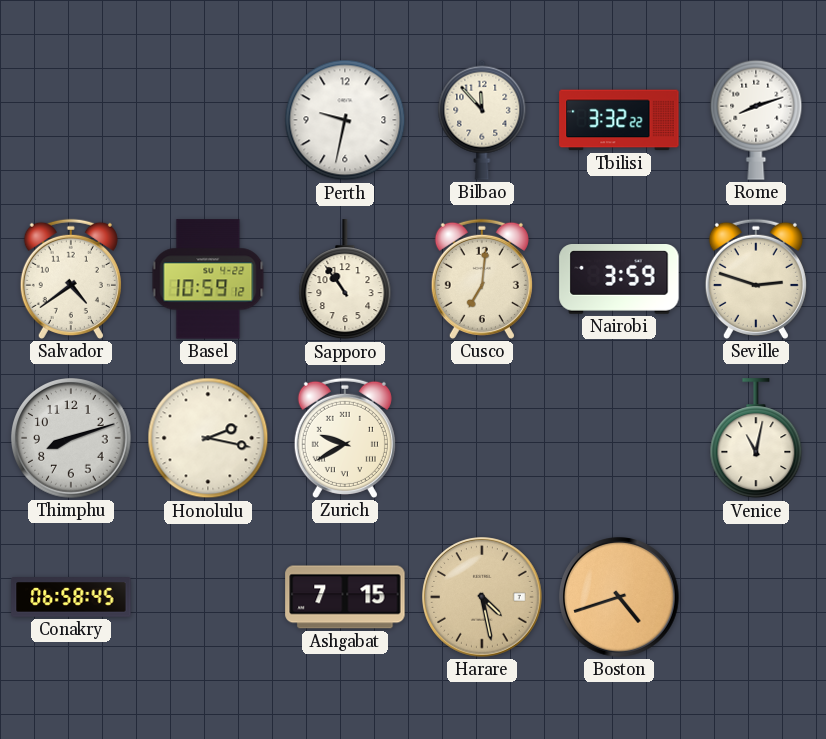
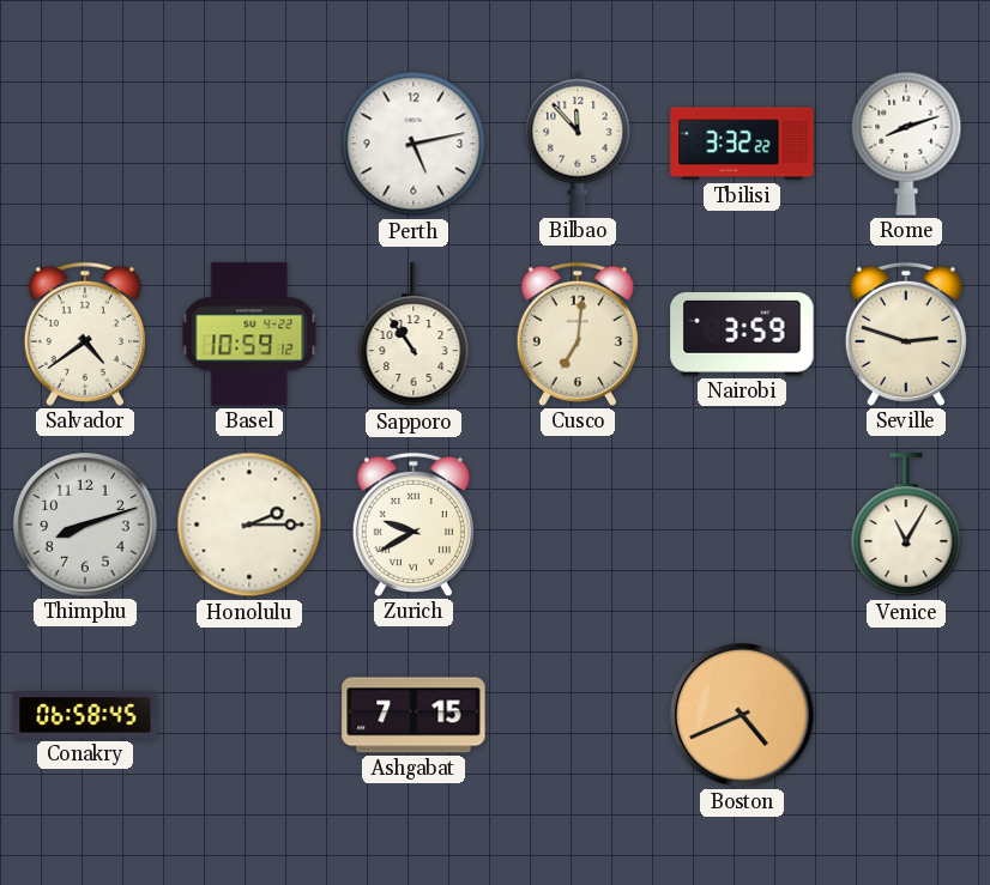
Perth: 9:32 -> 5:13 (413, 144)
Honolulu: 2:17 -> 2:15 (249, 525)
Venice: 11:02 -> 11:05 (906, 526)
Harare: 4:28 -> none (482, 597)
Boston: 4:42 -> 4:41 (742, 715)
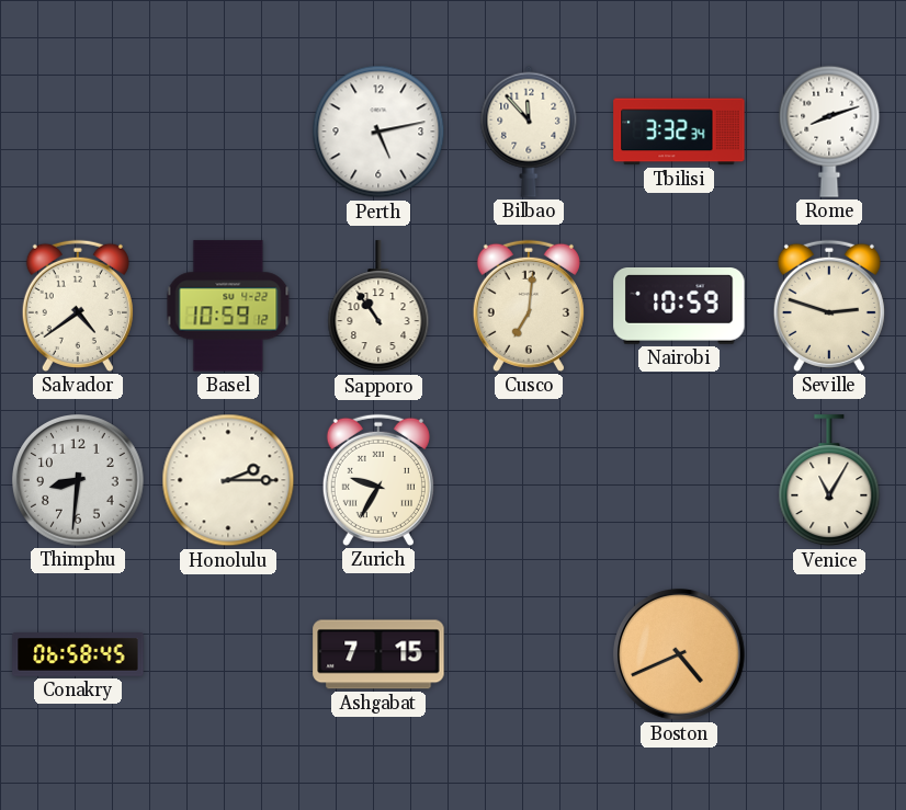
Tbilisi: 3:32:22 -> 3:32:34 (679, 132)
Nairobi: 3:59 -> 10:59 (679, 307)
Thimphu: 8:12 -> 8:31 (78, 480)
Zurich: 9:40 -> 9:35 (378, 480)
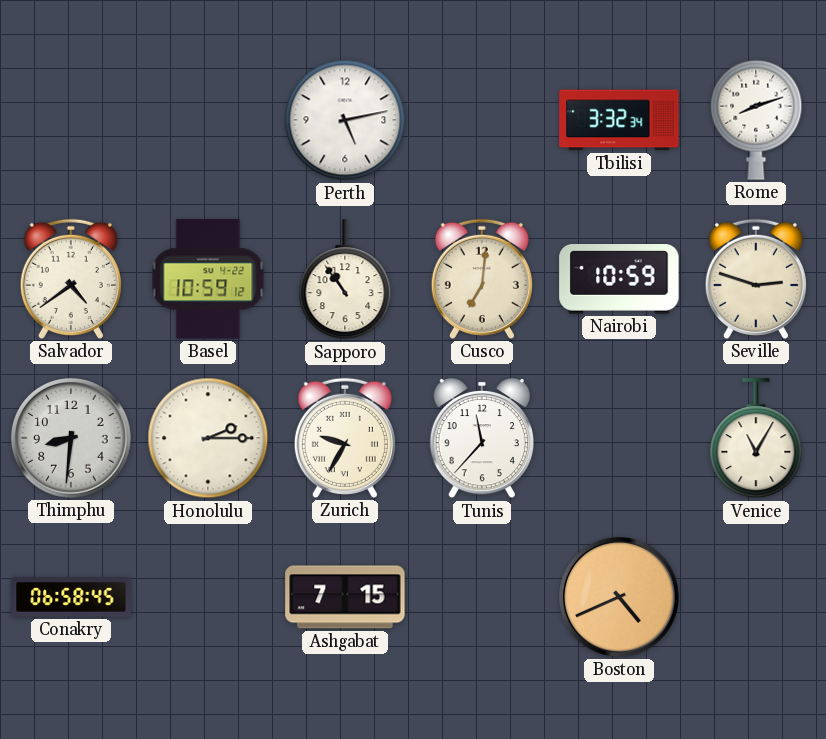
Bilbao: 11:53 -> none (529, 132)
Tunis: none -> 11:37 (481, 438)
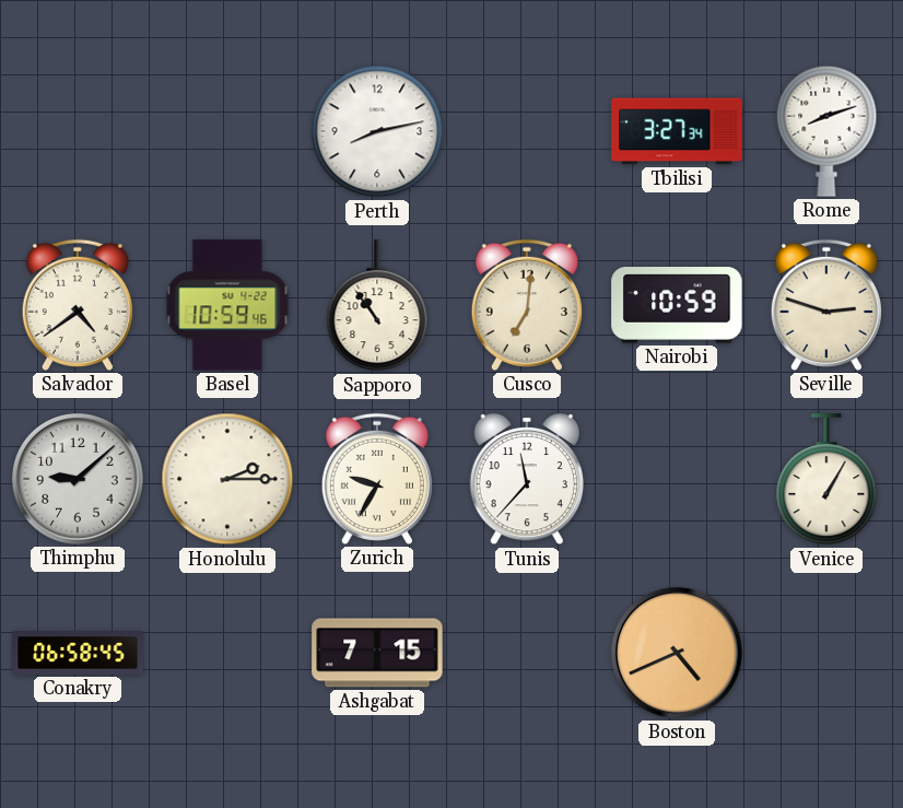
Perth: 5:13 -> 8:13 (377, 131)
Tbilisi: 3:32 -> 3:27 (677, 131)
Basel: 10:59:12 -> 10:59:46 (227, 305)
Thimphu: 8:31 -> 9:08 (78, 479)
Venice: 11:05 -> 1:05 (826, 480)
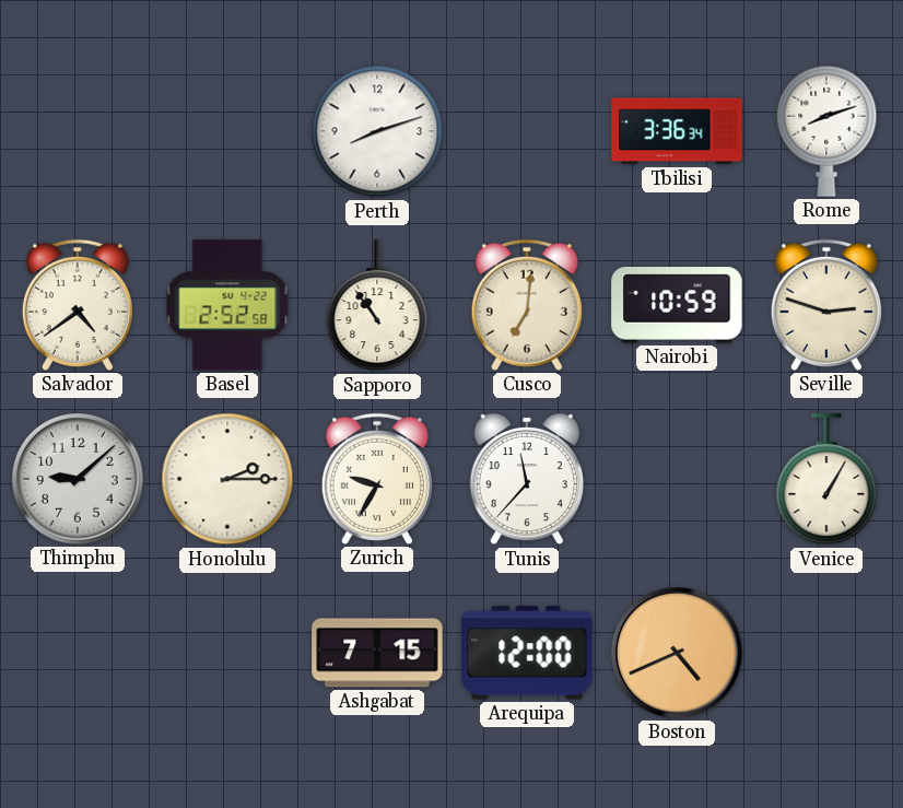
Perth: 8:13 -> 8:12 (377, 131)
Tbilisi: 3:27 -> 3:36 (677, 131)
Basel: 10:59 -> 2:52 (227, 305)
Conakry: 06:58 -> none (78, 653)
Arequipa: none -> 12:00 (527, 653)
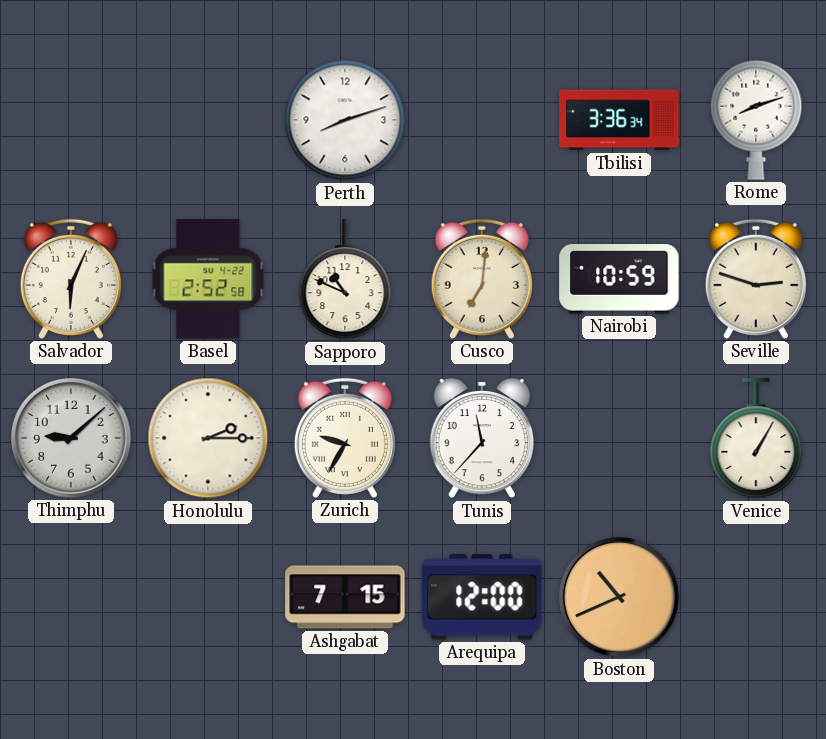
Salvador: 4:39 -> 6:04 (71, 279)
Sapporo: 10:54 -> 10:49 (345, 280)
Boston: 4:41 -> 10:41 (619, 597)
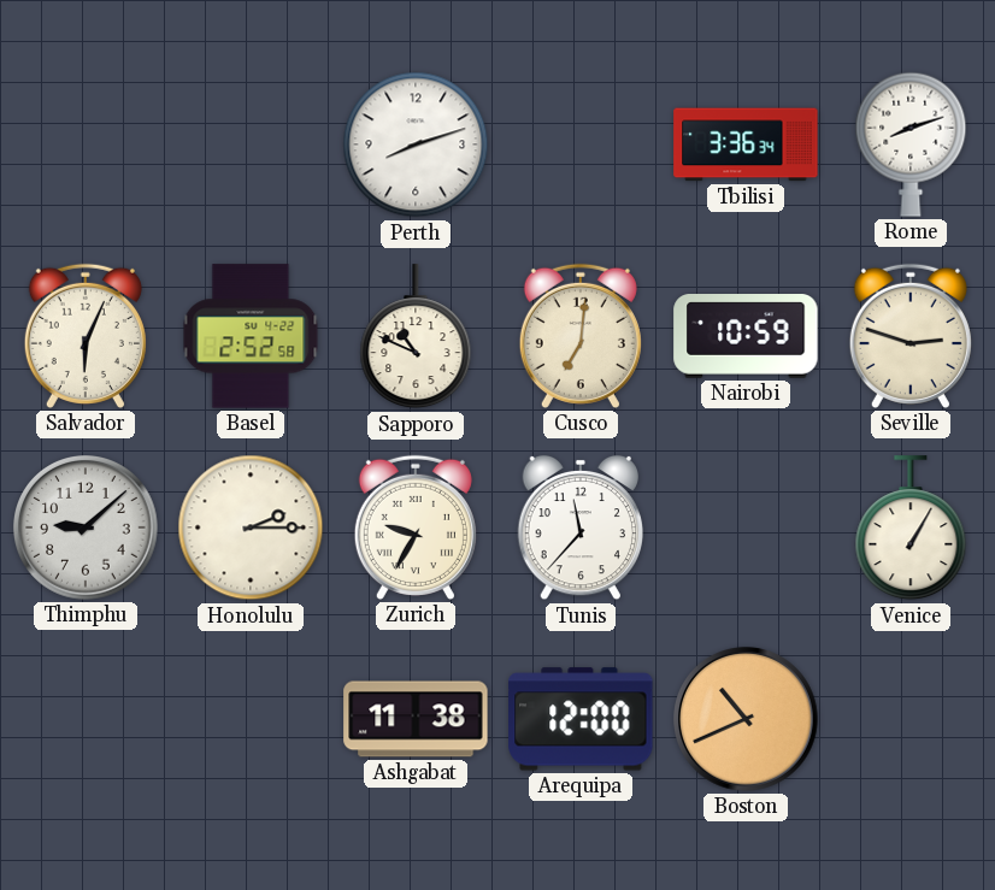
Ashgabat: 7:15 -> 11:38 (416, 719)
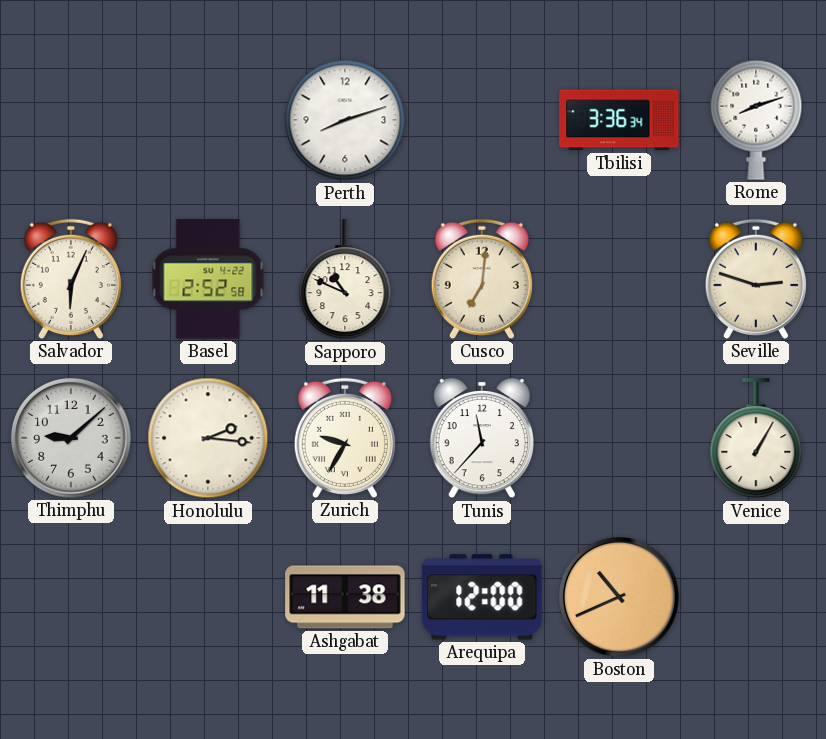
Nairobi: 10:59 -> none (746, 337)
Honolulu: 2:15 -> 2:16 (208, 438)
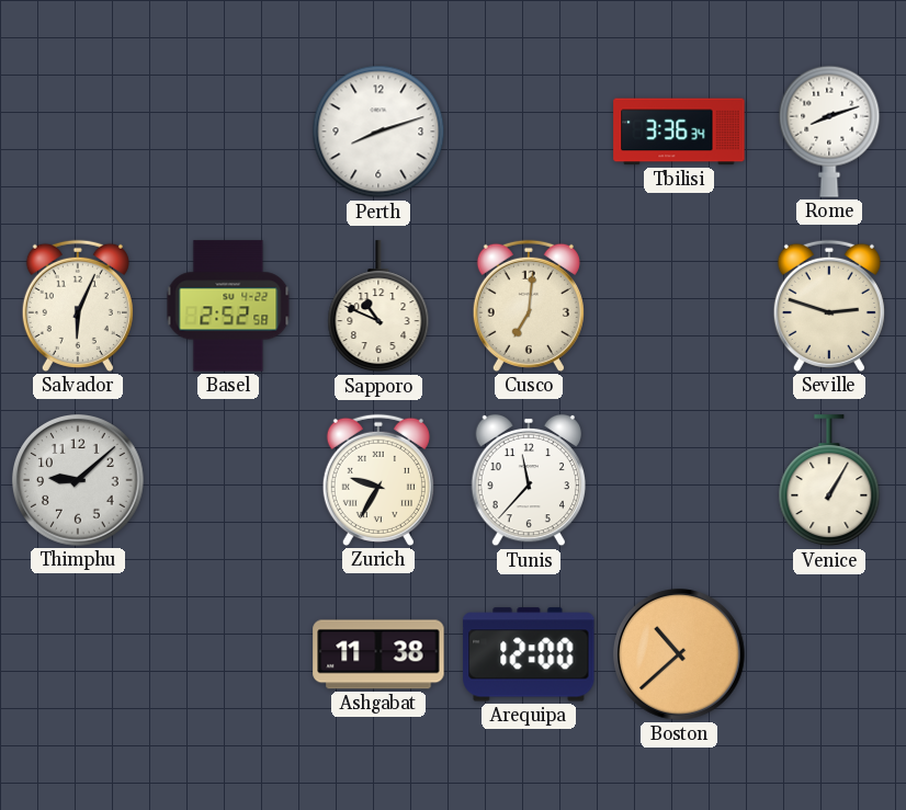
Honolulu: 2:16 -> none (208, 438)
Boston: 10:41 -> 10:38 (679, 654)
